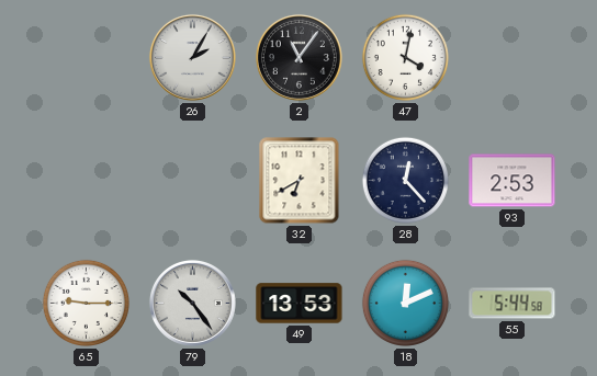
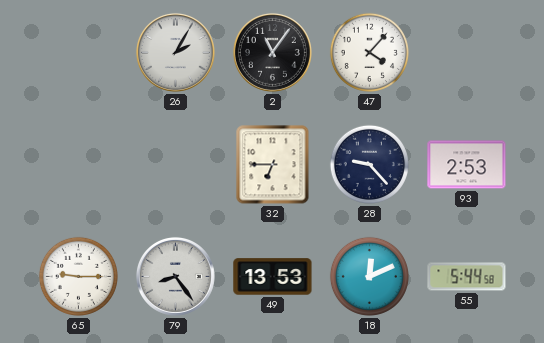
47: 4:02 -> 4:07 (369, 52)
32: 6:40 -> 6:45 (273, 165)
28: 12:23 -> 9:23 (369, 164)
79: 10:24 -> 8:24 (175, 276)
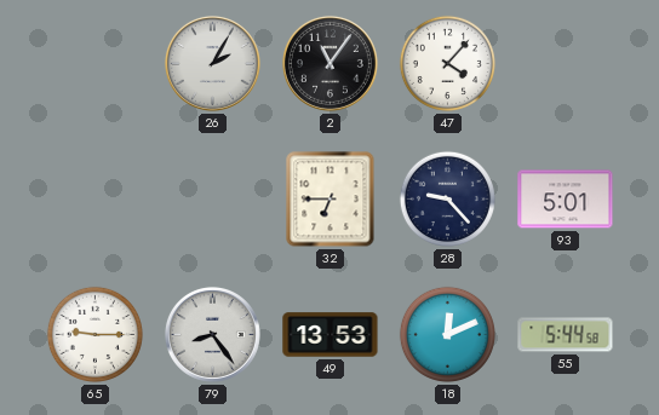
93: 2:53 -> 5:01 (566, 200)
